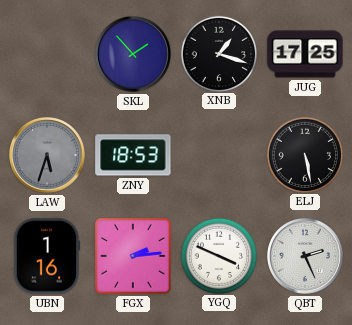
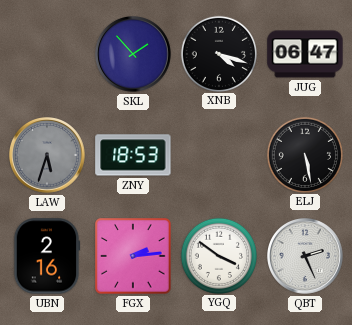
XNB: 1:18 -> 4:18 (218, 53)
JUG: 17:25 -> 06:47 (305, 54)
UBN: 1:16 -> 2:16 (47, 256)
YGQ: 3:49 -> 3:51 (218, 255)
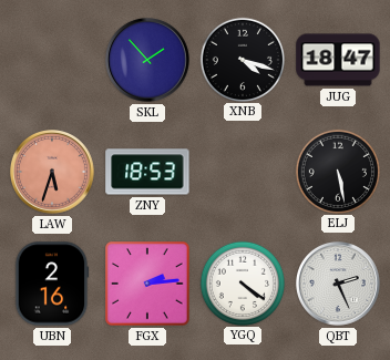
JUG: 06:47 -> 18:47 (338, 60)
LAW dial: grey -> salmon (53, 173)
YGQ: 3:51 -> 4:21 (242, 282)
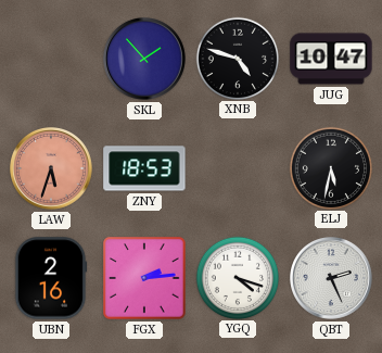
XNB: 4:18 -> 4:48 (237, 58)
JUG: 18:47 -> 10:47 (331, 59)
ELJ: 5:28 -> 5:32 (330, 167)
YGQ: 4:21 -> 4:18 (237, 277)
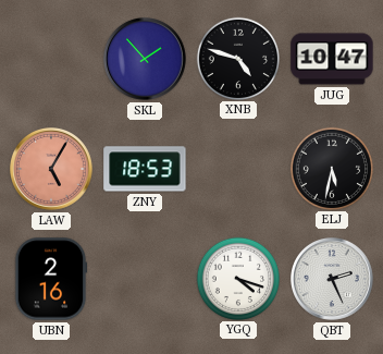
LAW: 5:33 -> 5:05 (52, 170)
FGX: 2:14 -> none (144, 278)
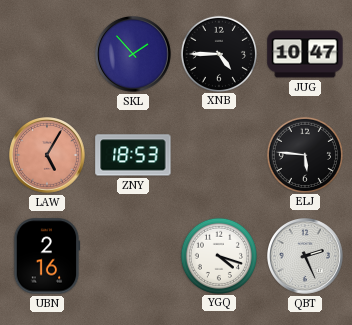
XNB: 4:48 -> 4:45 (218, 53)
ELJ: 5:32 -> 5:46 (304, 154)
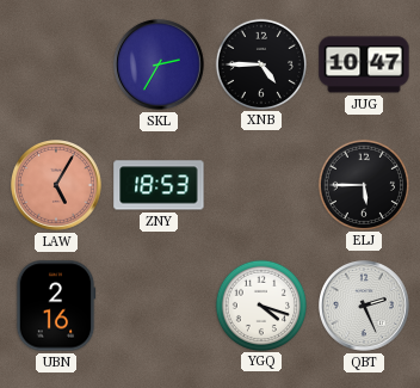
SKL: 1:53 -> 2:35 (160, 66)
ELJ: 5:46 -> 5:45 (363, 184)
